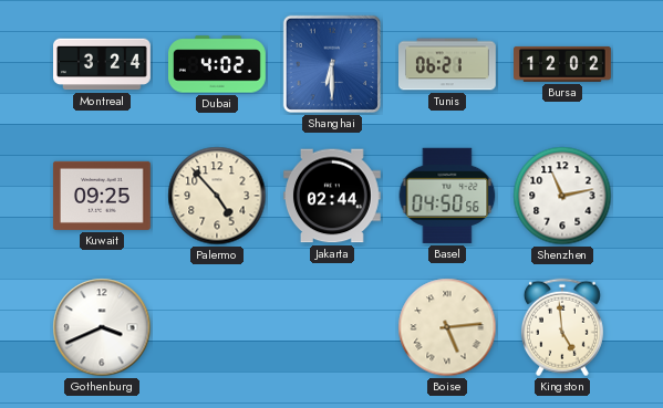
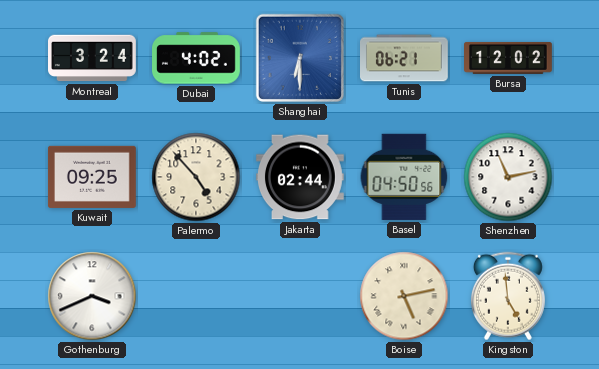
Boise: 5:14 -> 5:13 (404, 296)
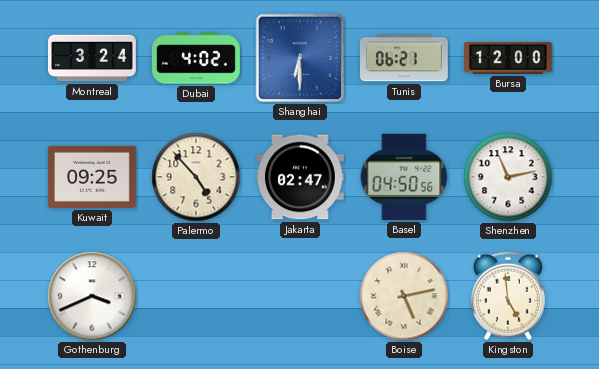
Bursa: 12:02 -> 12:00 (509, 58)
Jakarta: 02:44 -> 02:47 (300, 177)
